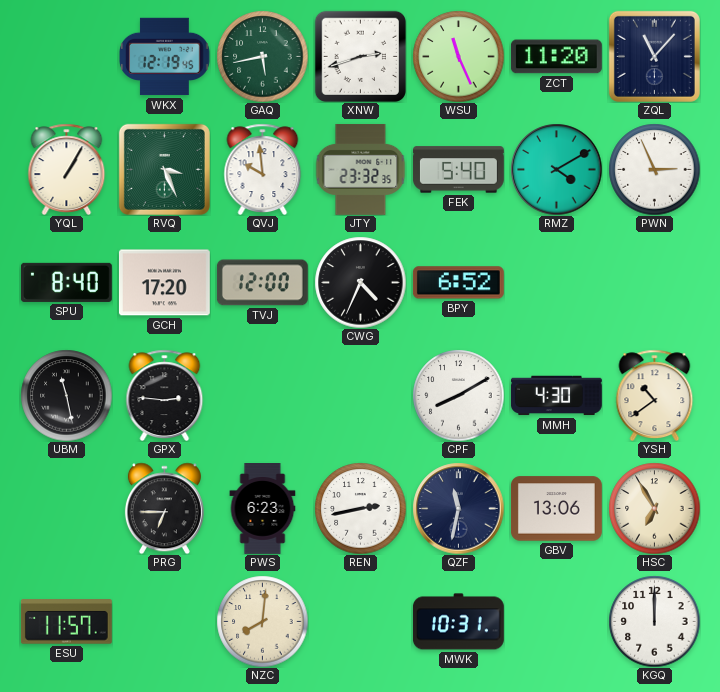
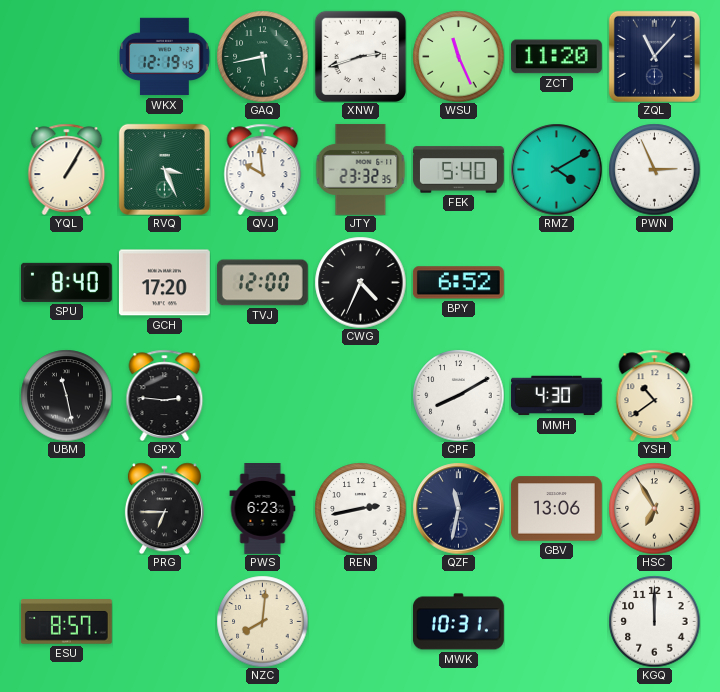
ESU: 11:57 -> 8:57 (66, 622)
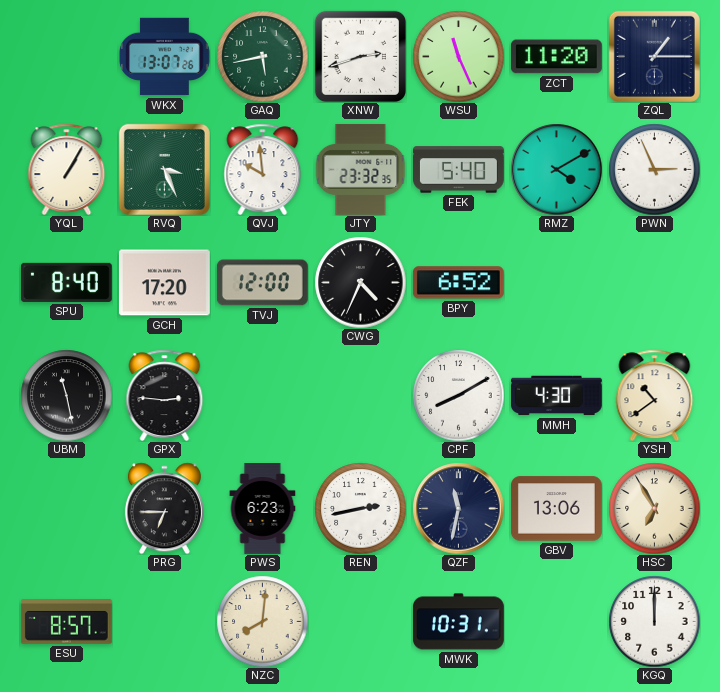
WKX: 12:19 -> 13:07 (164, 57)
ZQL: 11:07 -> 1:15 (654, 56)
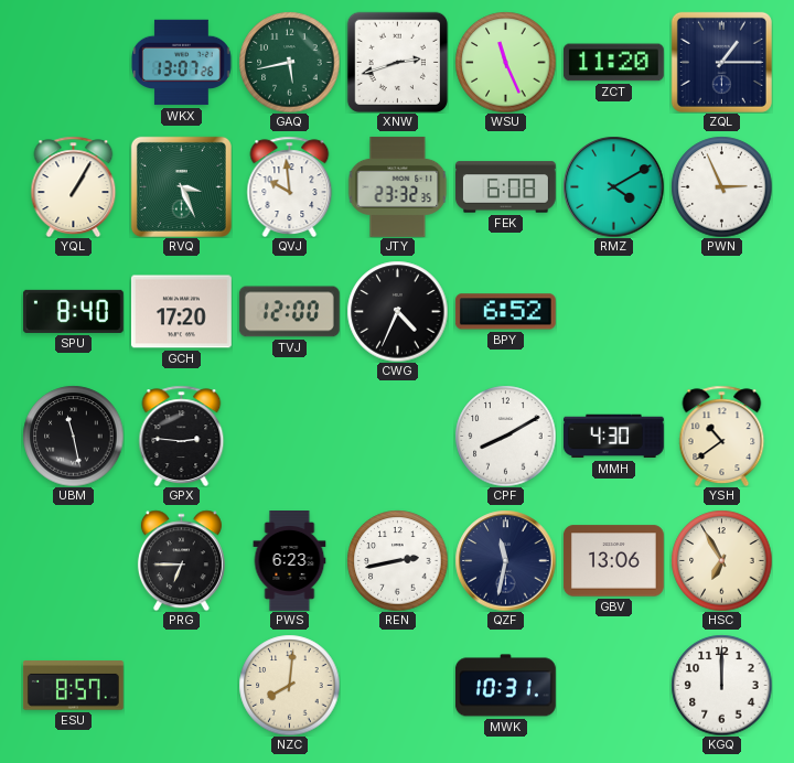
FEK: 5:40 -> 6:08 (505, 187)
